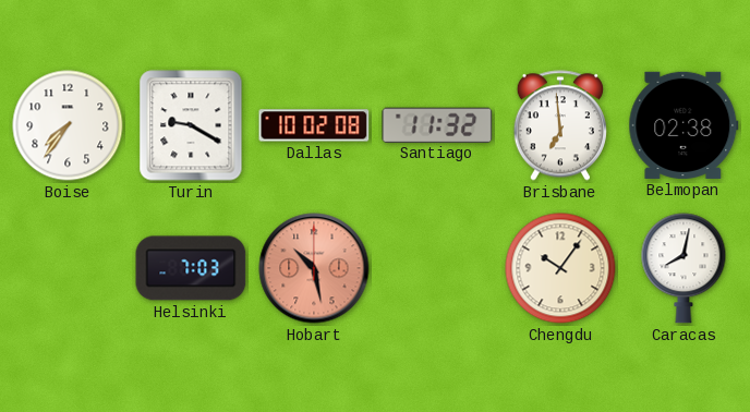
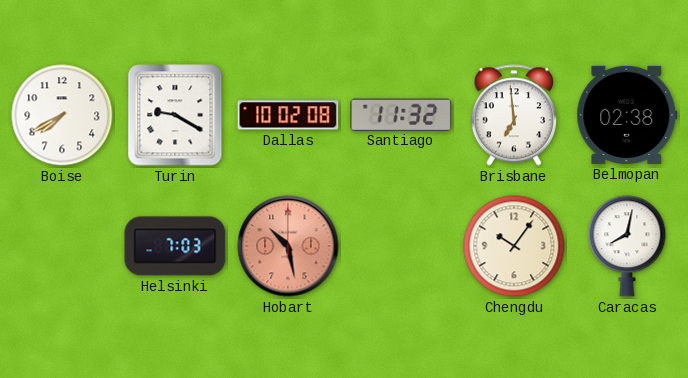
Boise: 7:36 -> 7:40 (62, 115)
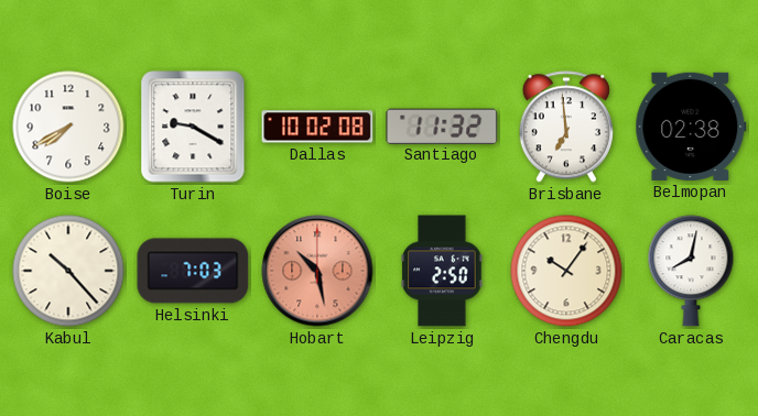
Kabul: none -> 10:23 (68, 271)
Leipzig: none -> 2:50 (442, 271)
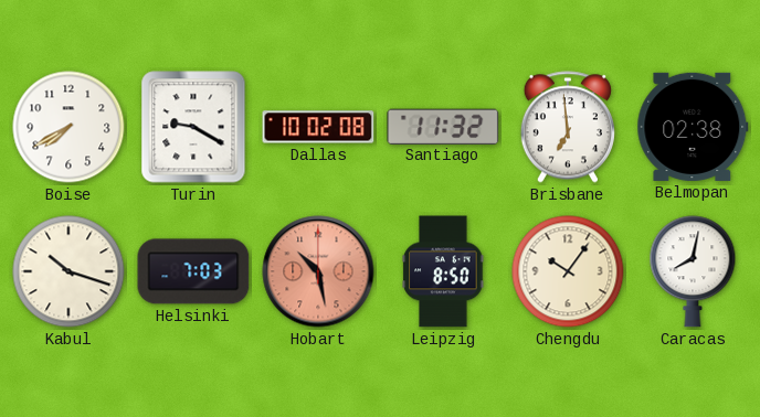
Kabul: 10:23 -> 10:18 (68, 271)
Leipzig: 2:50 -> 8:50 (443, 271)
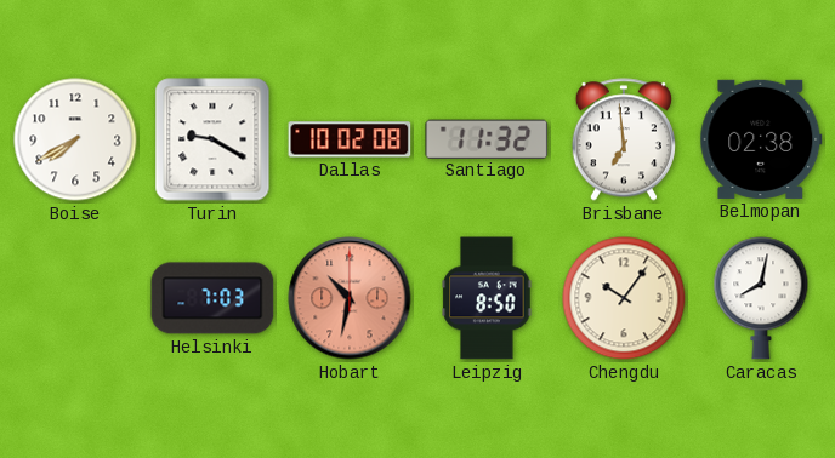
Kabul: 10:18 -> none (68, 271)
Hobart: 10:28 -> 10:32 (350, 298)
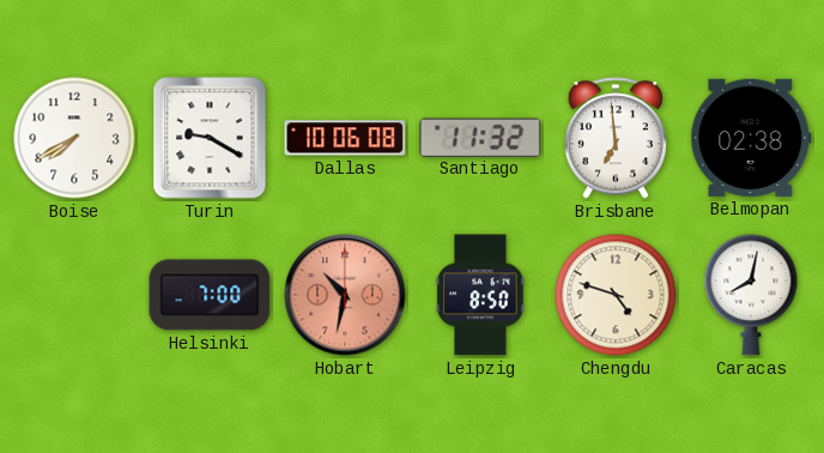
Dallas: 10:02 -> 10:06 (345, 138)
Helsinki: 7:03 -> 7:00 (210, 295)
Chengdu: 10:06 -> 4:48 (616, 295)
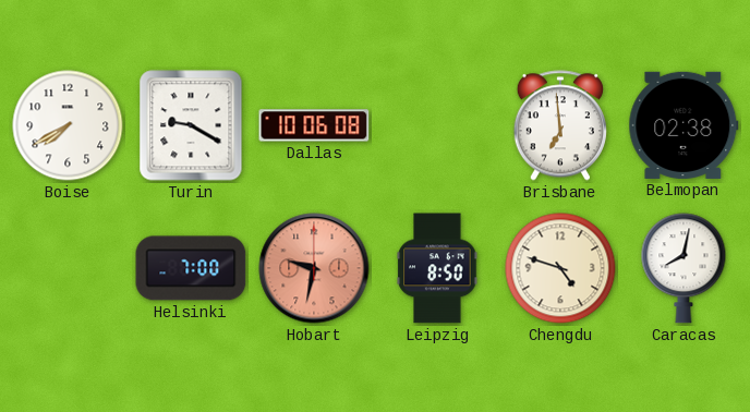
Santiago: 11:32 -> none (480, 137)
Hobart: 10:32 -> 9:32 (314, 268)
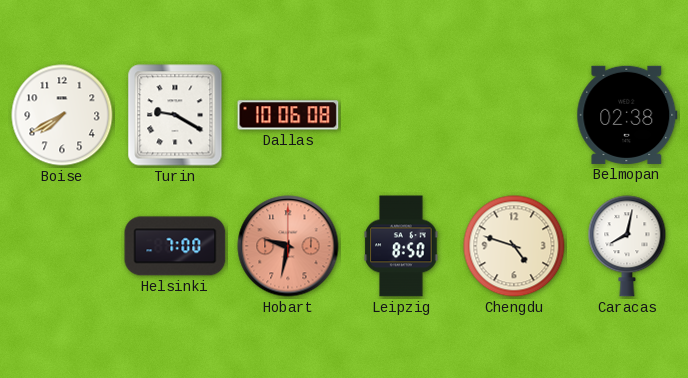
Brisbane: 6:59 -> none (560, 125)
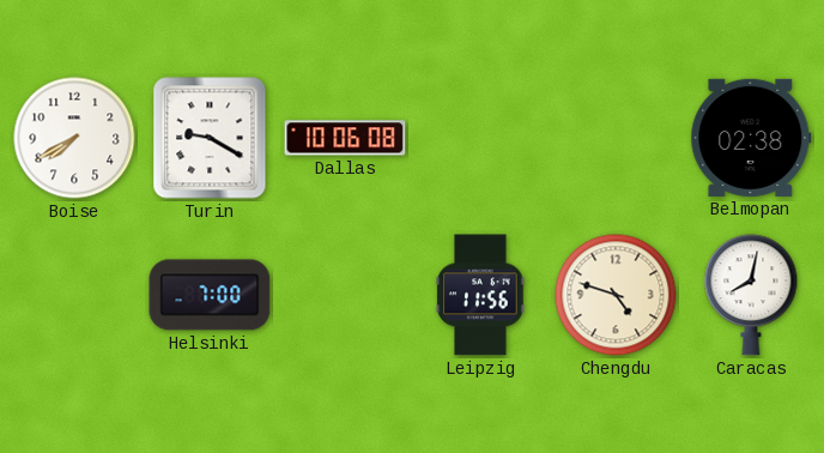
Hobart: 9:32 -> none (288, 246)
Leipzig: 8:50 -> 11:56 (480, 295)
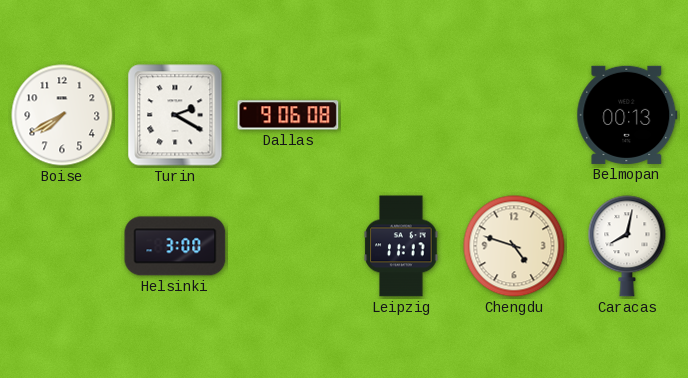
Turin: 9:20 -> 2:20 (175, 115)
Dallas: 10:06 -> 9:06 (288, 115)
Belmopan: 02:38 -> 00:13 (627, 115)
Helsinki: 7:00 -> 3:00 (175, 246)
Leipzig: 11:56 -> 11:17 (401, 246)
